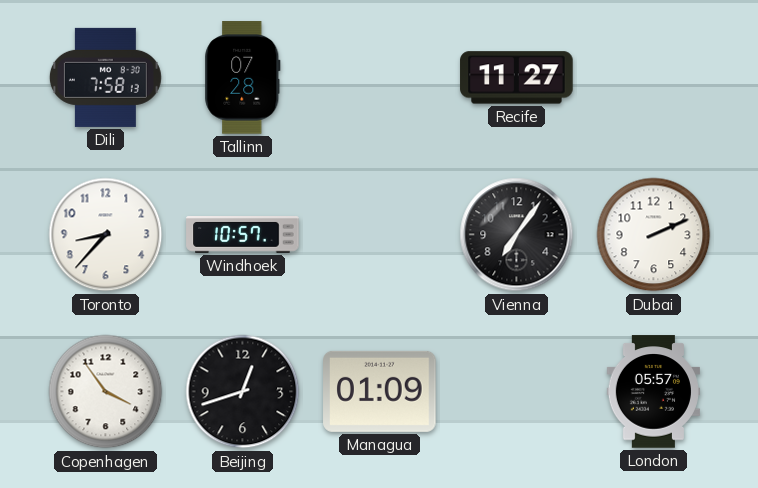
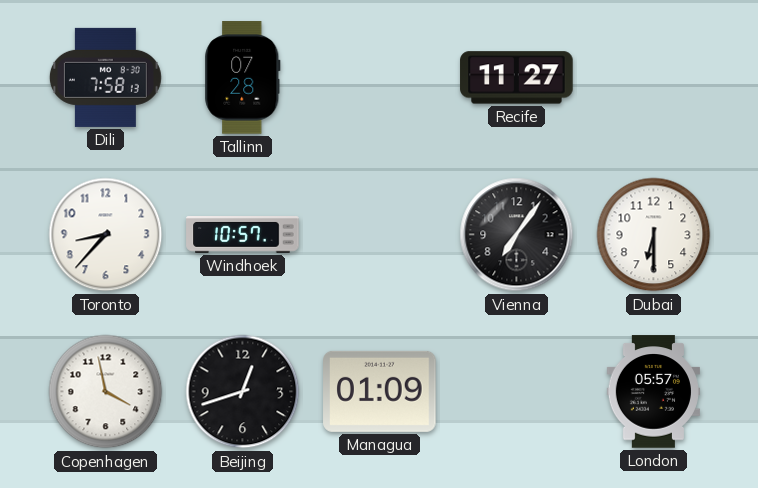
Dubai: 2:11 -> 6:30 (654, 235)
Copenhagen: 3:54 -> 3:58 (106, 392)
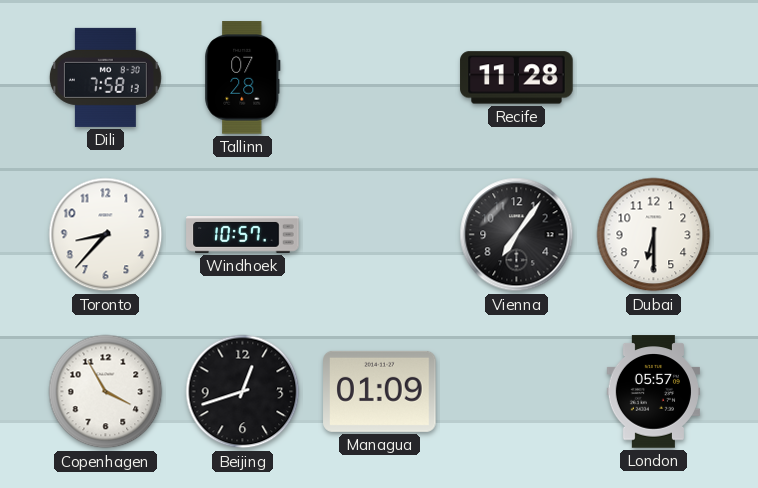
Recife: 11:27 -> 11:28 (517, 78)
Copenhagen: 3:58 -> 3:55 (106, 392)
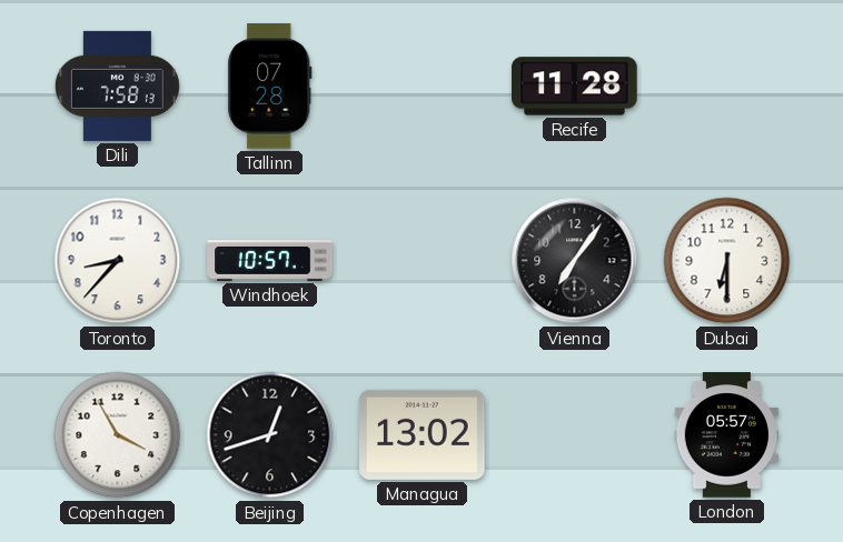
Managua: 01:09 -> 13:02 (423, 434)
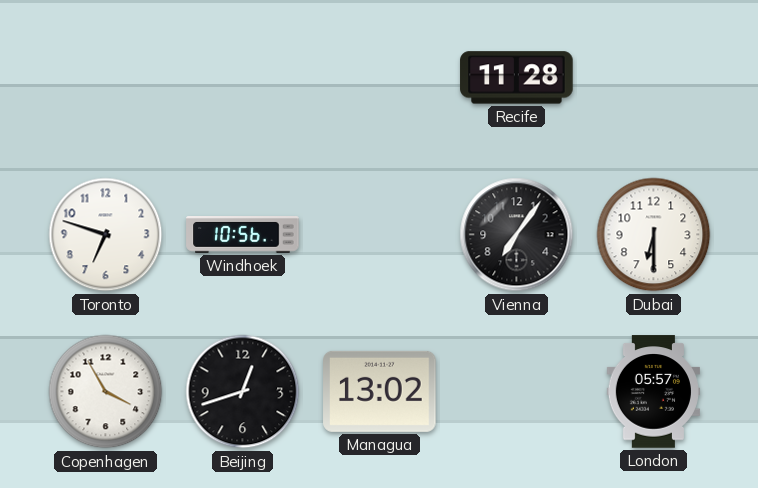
Dili: 7:58 -> none (117, 86)
Tallinn: 07:28 -> none (270, 87)
Toronto: 8:37 -> 6:48 (106, 235)
Windhoek: 10:57 -> 10:56 (243, 235)
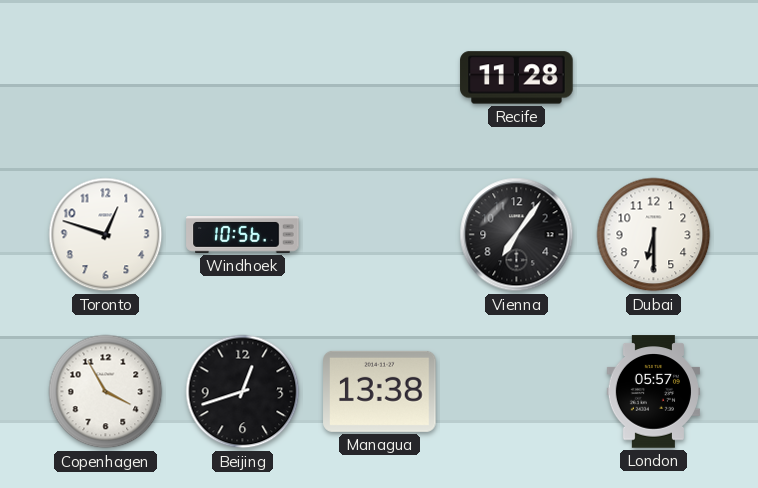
Toronto: 6:48 -> 12:48 (106, 235)
Managua: 13:02 -> 13:38 (380, 391)
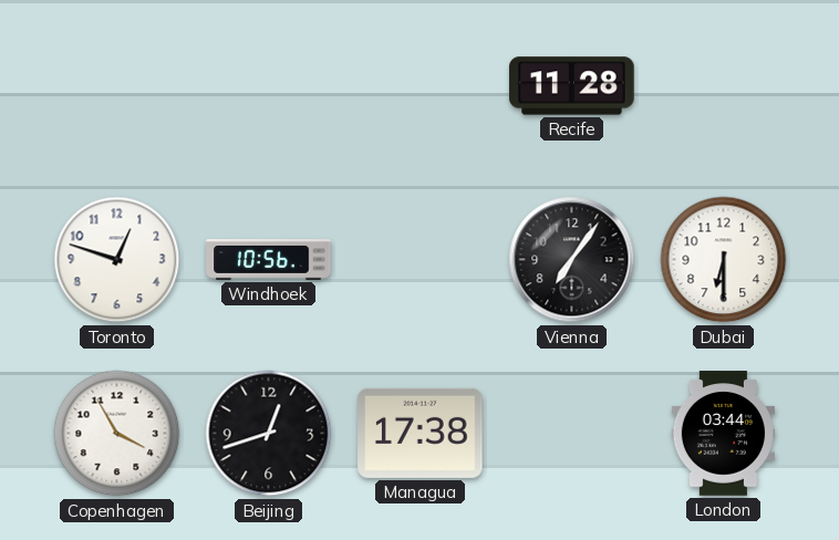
Managua: 13:38 -> 17:38 (421, 433)
London: 05:57 -> 03:44 (723, 434)
